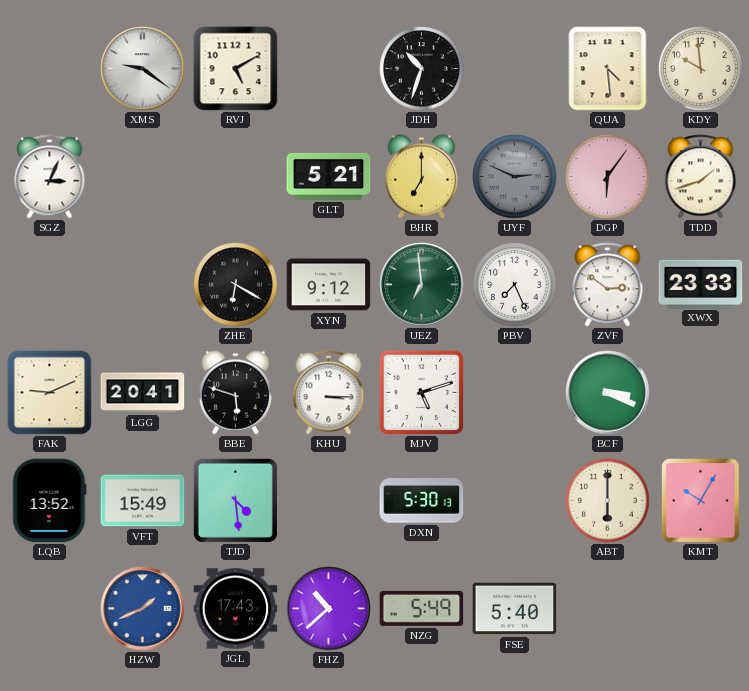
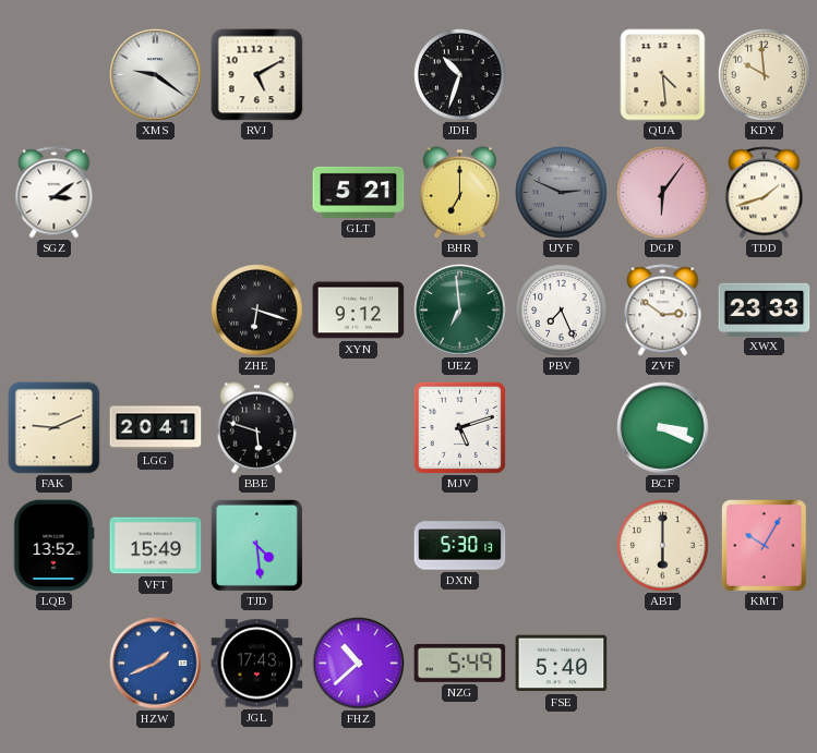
SGZ: 3:04 -> 3:09 (55, 193)
ZHE: 6:20 -> 6:18 (257, 311)
KHU: 3:15 -> none (329, 393)
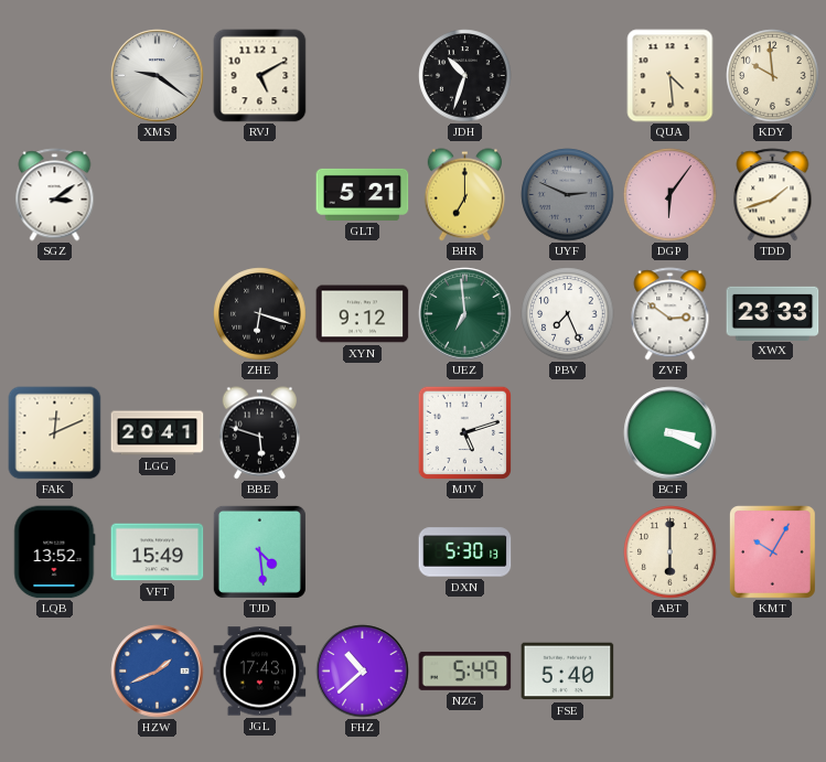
FAK: 9:11 -> 12:11 (55, 433)
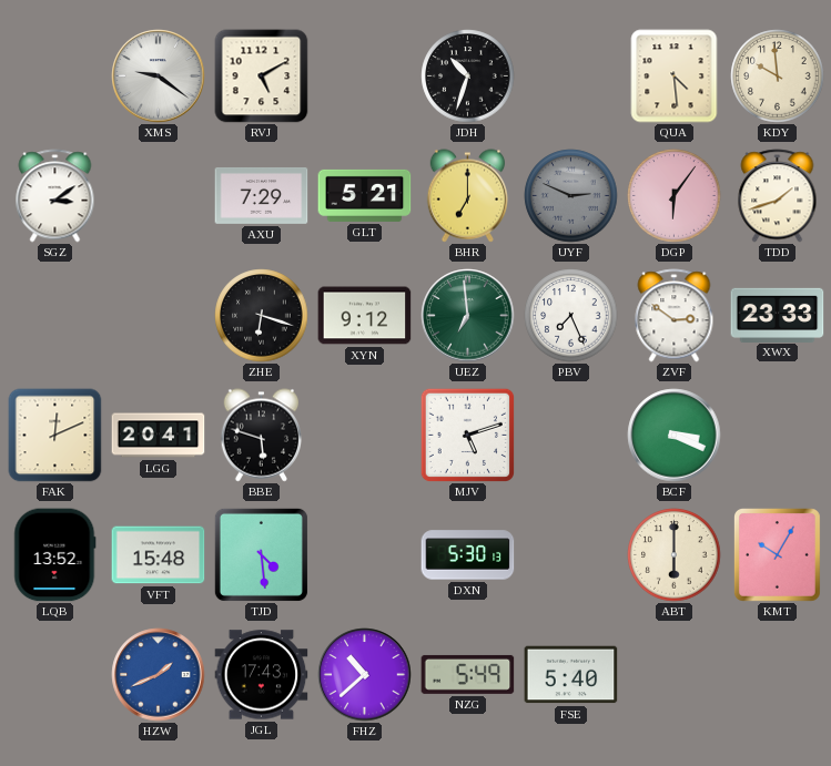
AXU: none -> 7:29 (262, 195)
VFT: 15:49 -> 15:48 (159, 555)
